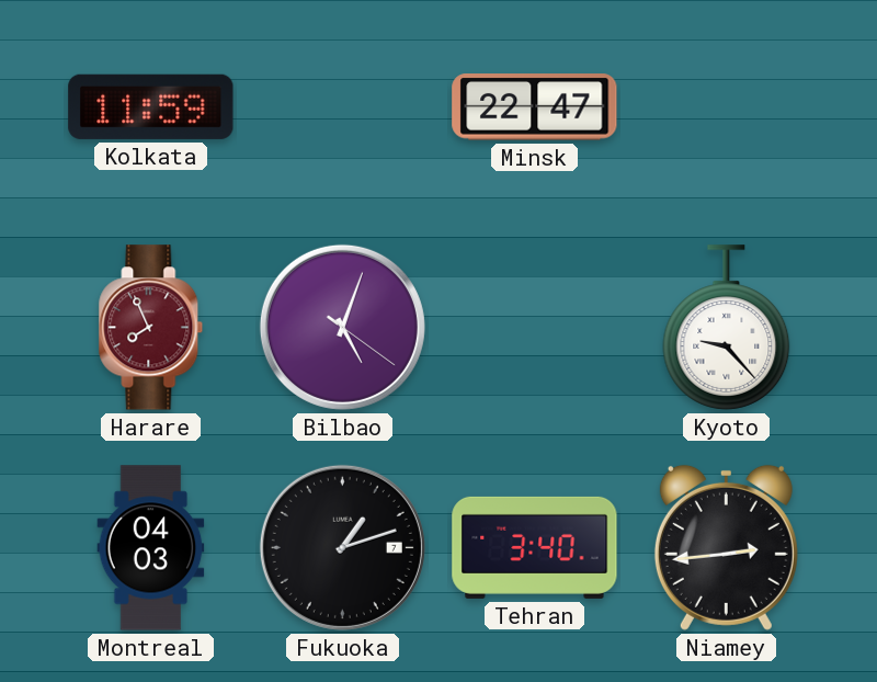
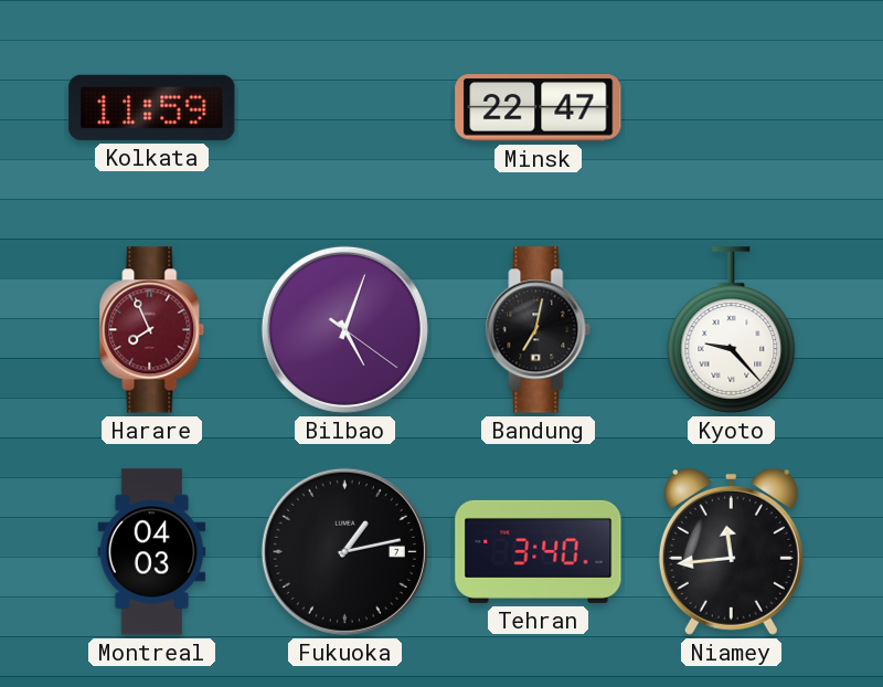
Bandung: none -> 7:02 (539, 330)
Fukuoka: 1:12 -> 1:13 (344, 551)
Niamey: 2:44 -> 11:44 (731, 551)
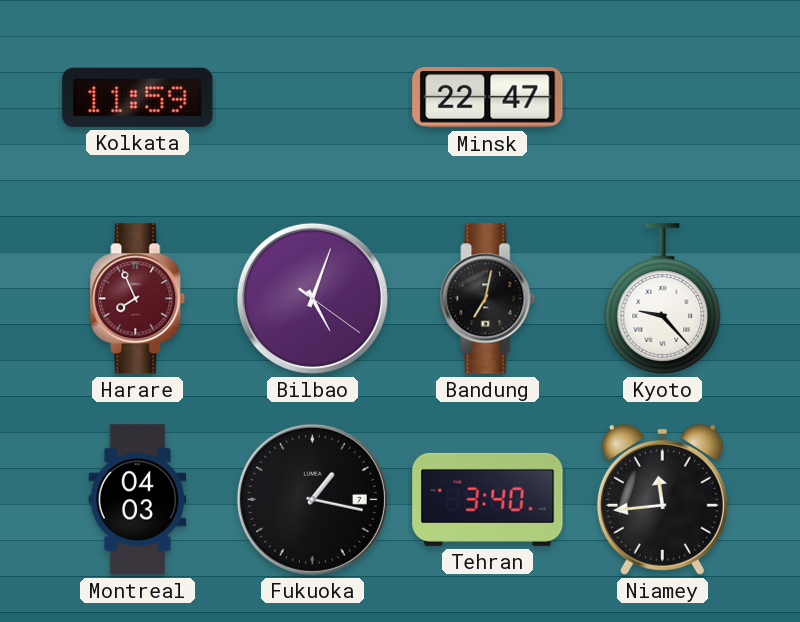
Fukuoka: 1:13 -> 1:17 (312, 499)
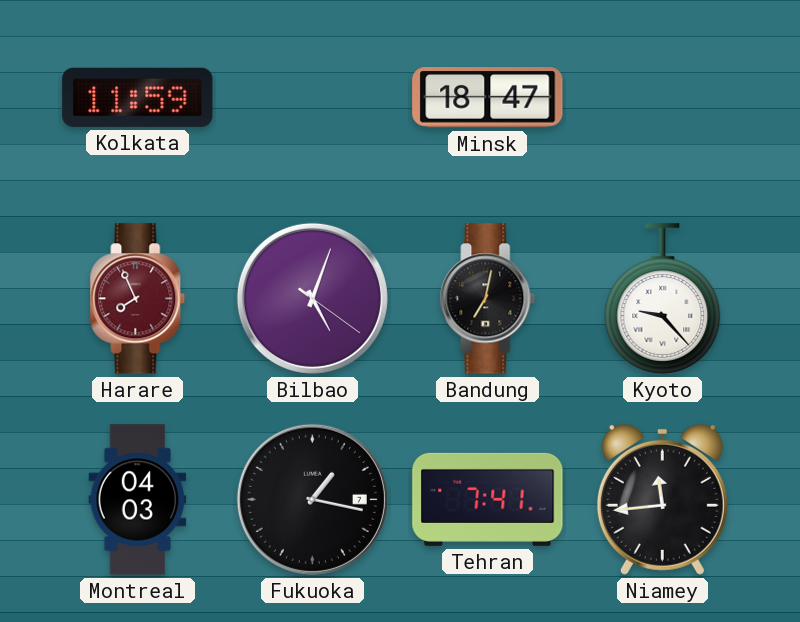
Minsk: 22:47 -> 18:47 (488, 98)
Tehran: 3:40 -> 7:41 (488, 499)
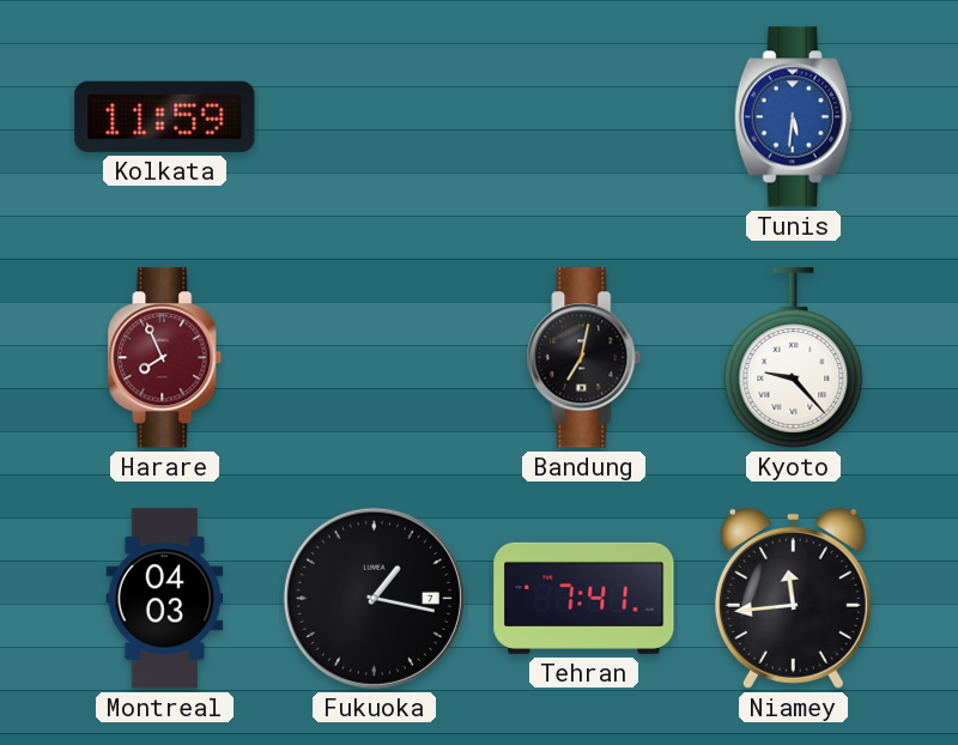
Minsk: 18:47 -> none (488, 98)
Tunis: none -> 5:31 (793, 117)
Bilbao: 5:03 -> none (312, 298)
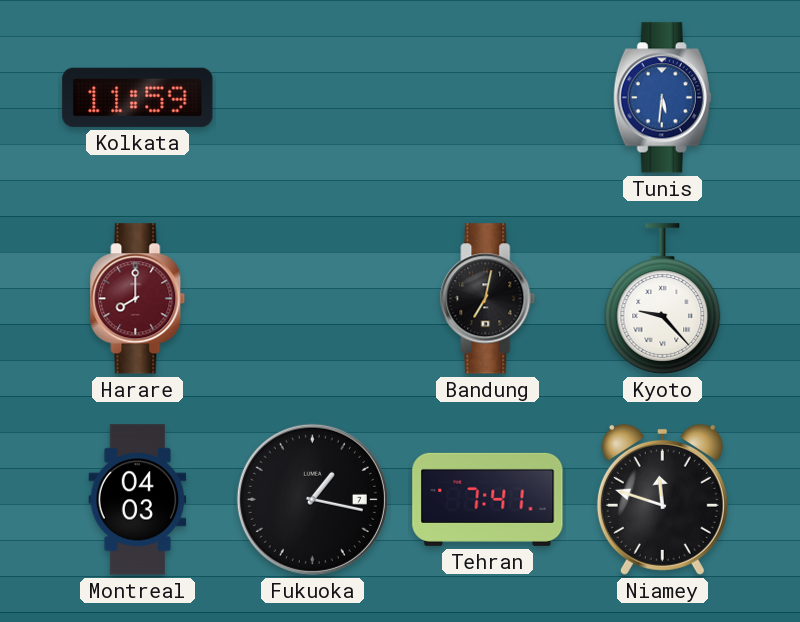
Harare: 7:56 -> 8:00 (138, 299)
Niamey: 11:44 -> 11:48 (662, 499)
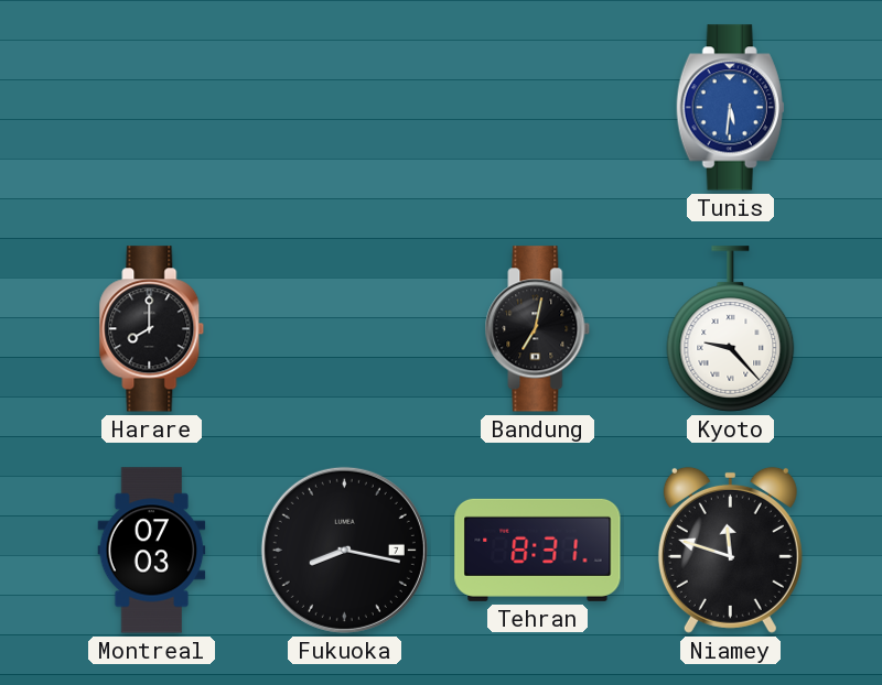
Kolkata: 11:59 -> none (138, 97)
Harare dial: burgundy -> black (152, 329)
Montreal: 04:03 -> 07:03 (152, 551)
Fukuoka: 1:17 -> 8:17 (344, 550)
Tehran: 7:41 -> 8:31 (538, 550)
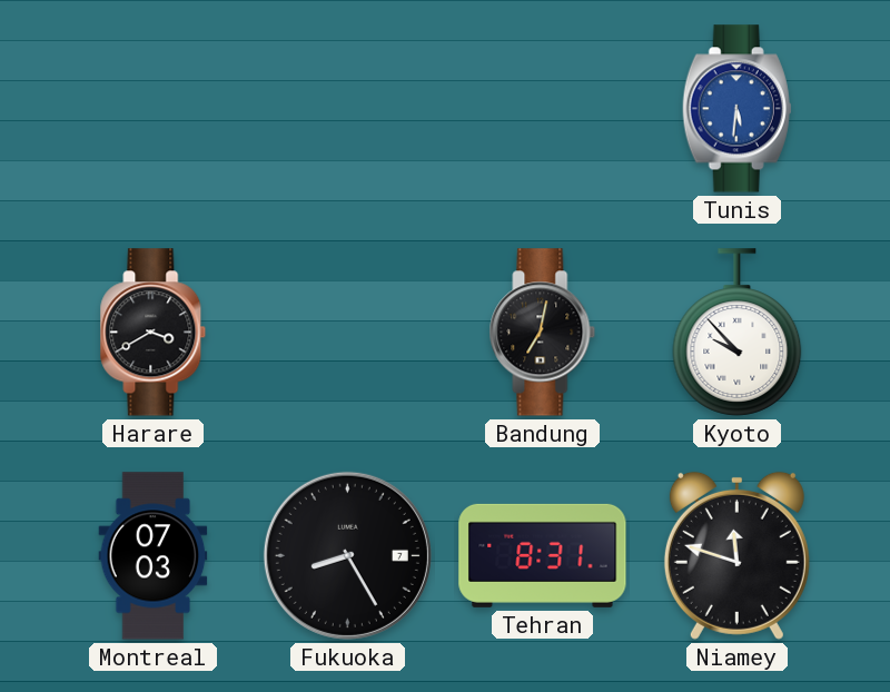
Harare: 8:00 -> 3:40 (154, 333)
Kyoto: 9:23 -> 9:53 (738, 333)
Fukuoka: 8:17 -> 8:25 (347, 555)
